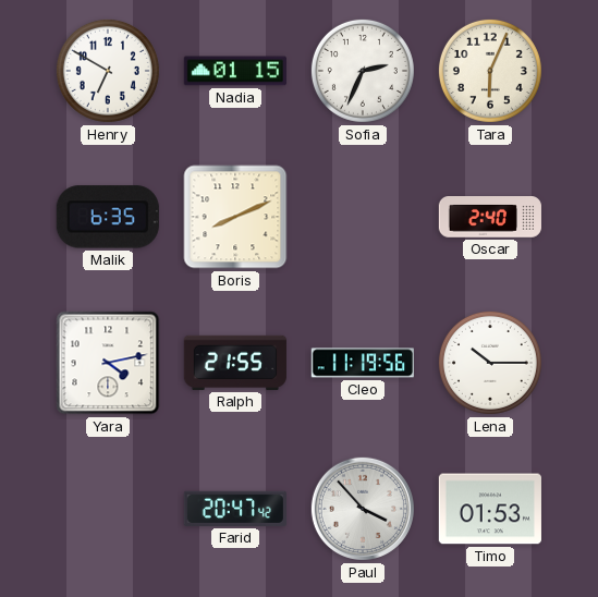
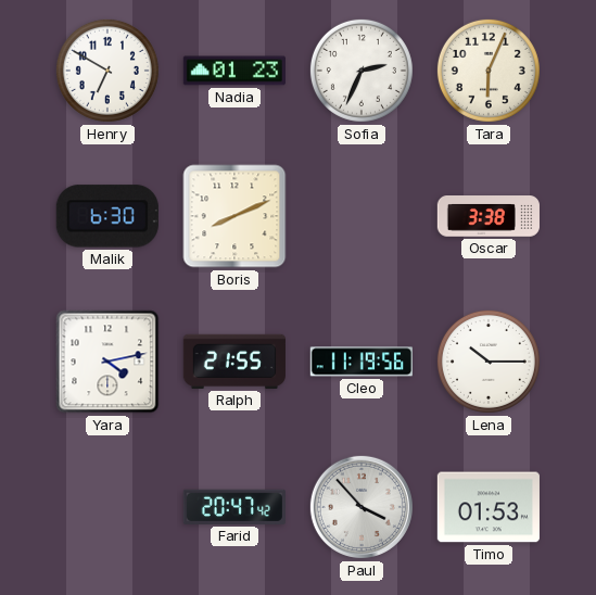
Nadia: 01:15 -> 01:23 (234, 71)
Malik: 6:35 -> 6:30 (107, 216)
Oscar: 2:40 -> 3:38 (489, 217)
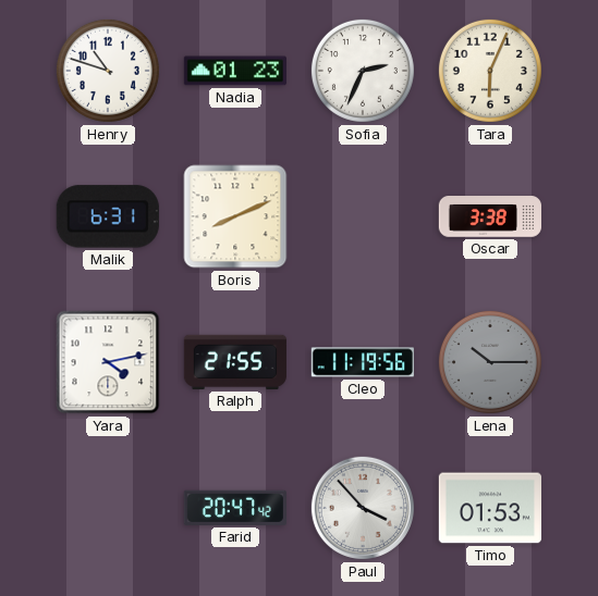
Henry: 6:50 -> 10:48 (108, 71)
Malik: 6:30 -> 6:31 (108, 216)
Lena dial: white -> grey (490, 362)
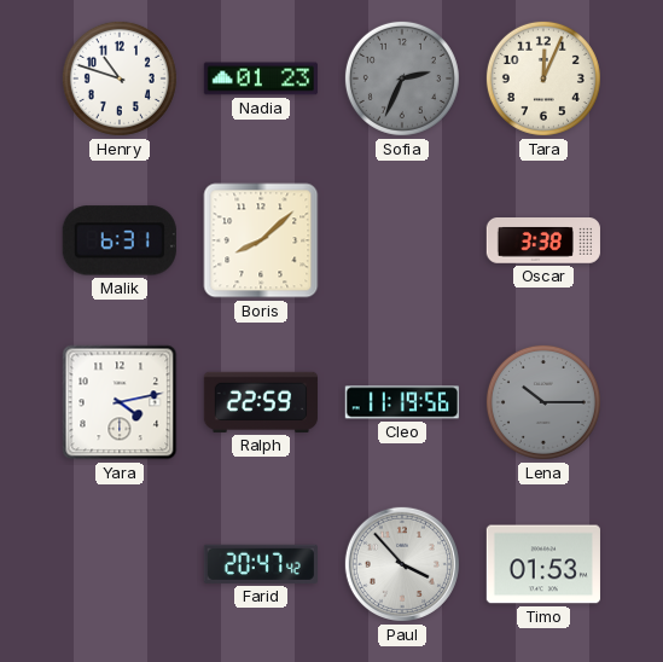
Sofia dial: white -> grey (402, 79)
Tara: 6:04 -> 12:04 (543, 79)
Boris: 8:11 -> 8:08 (261, 240)
Ralph: 21:55 -> 22:59 (261, 402)
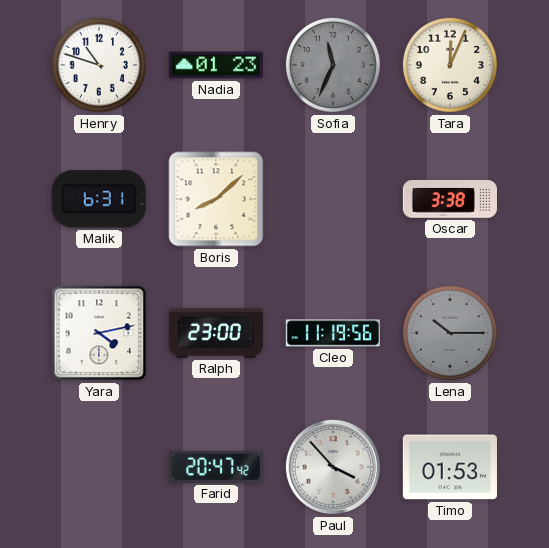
Sofia: 2:34 -> 11:34 (333, 65)
Ralph: 22:59 -> 23:00 (216, 333)
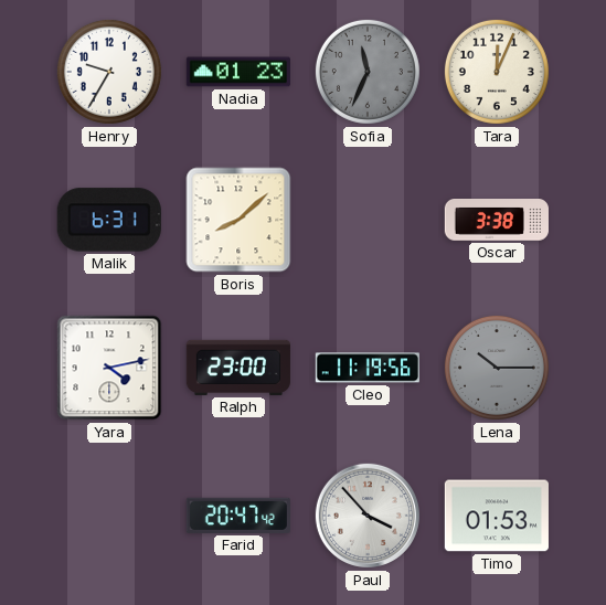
Henry: 10:48 -> 9:35 (109, 72)
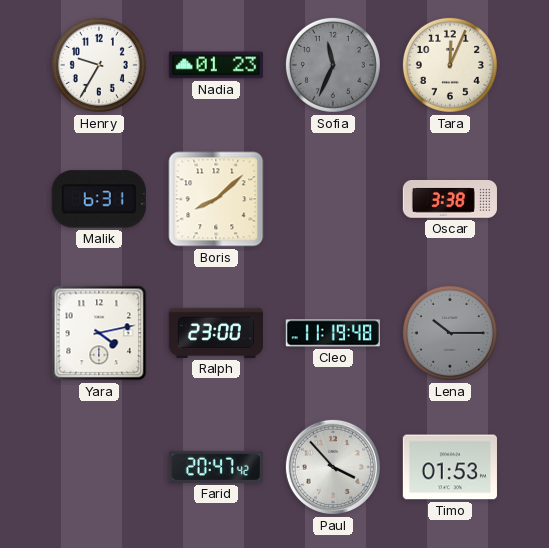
Cleo: 11:19:56 -> 11:19:48 (333, 333)
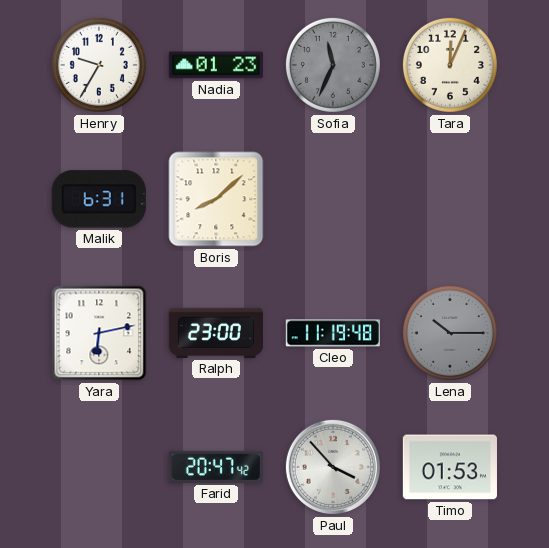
Oscar: 3:38 -> none (450, 200)
Yara: 4:13 -> 6:13 (99, 333)
